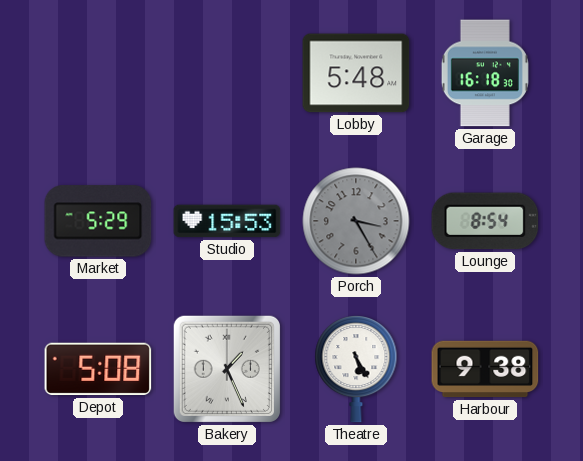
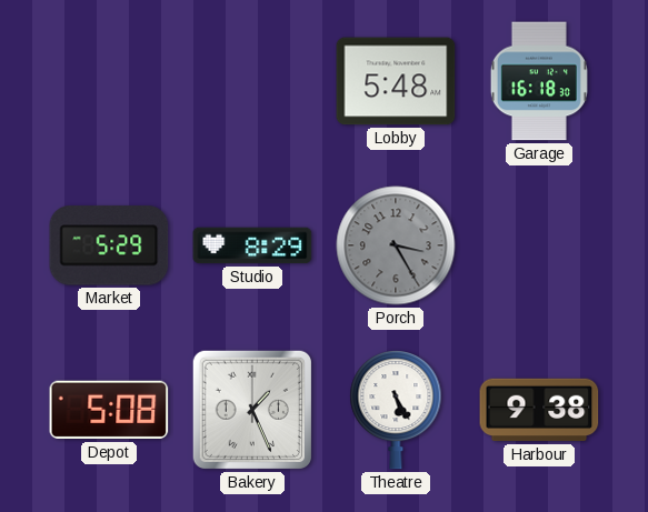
Studio: 15:53 -> 8:29 (252, 245)
Lounge: 8:54 -> none (485, 221)
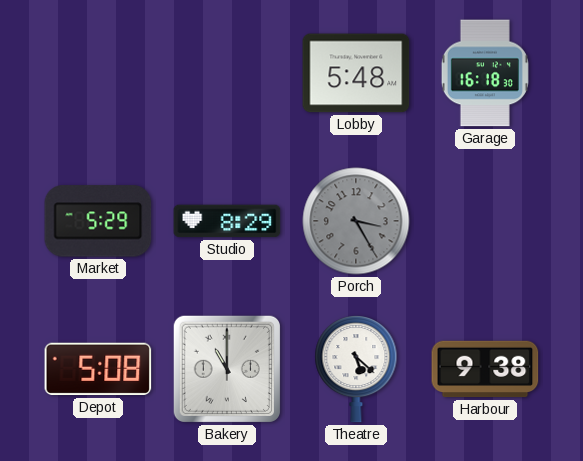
Bakery: 1:26 -> 11:00 (227, 369)
Theatre: 5:25 -> 5:22 (356, 370)
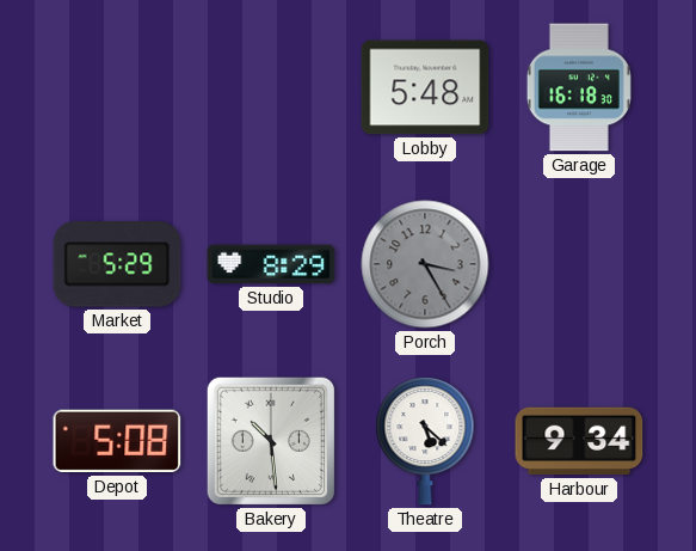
Bakery: 11:00 -> 10:29 (271, 441)
Harbour: 9:38 -> 9:34 (579, 441)
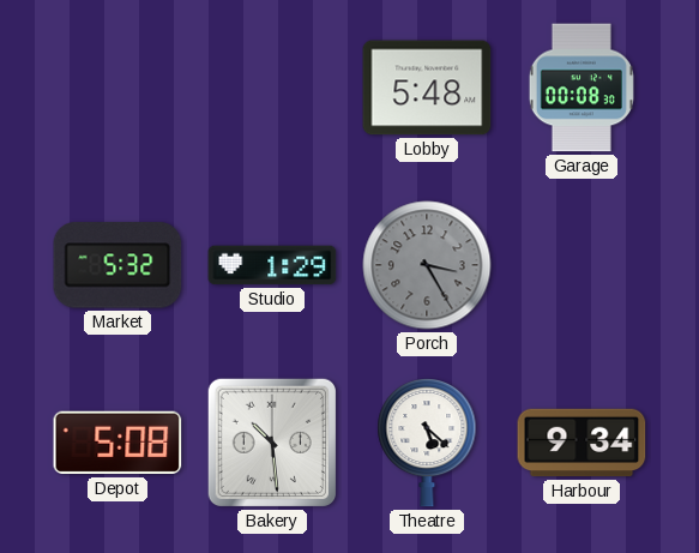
Garage: 16:18 -> 00:08 (582, 88)
Market: 5:29 -> 5:32 (117, 265)
Studio: 8:29 -> 1:29 (272, 265)
